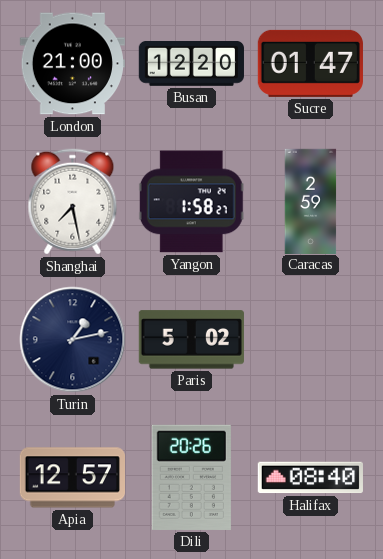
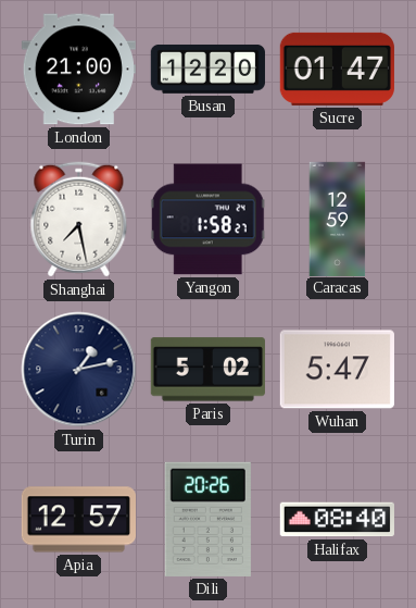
Caracas: 2:59 -> 12:59 (338, 219)
Wuhan: none -> 5:47 (337, 370)
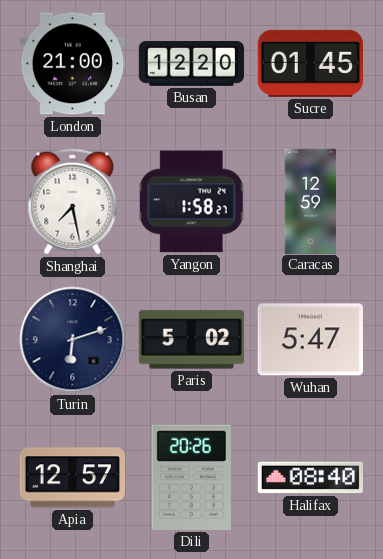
Sucre: 01:47 -> 01:45 (310, 63)
Turin: 1:13 -> 6:12 (73, 340)
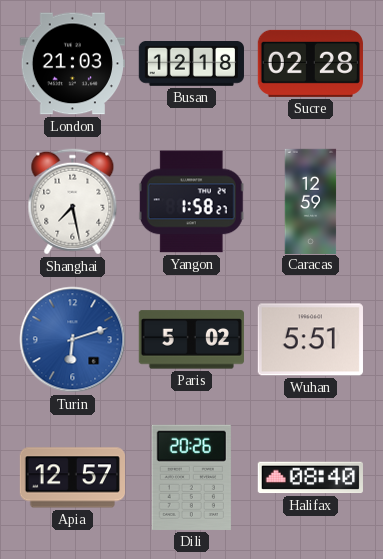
London: 21:00 -> 21:03 (72, 64)
Busan: 12:20 -> 12:18 (191, 63)
Sucre: 01:45 -> 02:28 (310, 63)
Turin dial: navy -> blue (73, 340)
Wuhan: 5:47 -> 5:51 (310, 340)
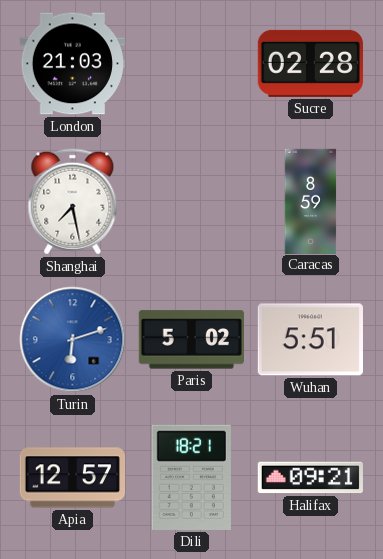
Busan: 12:18 -> none (191, 63)
Yangon: 1:58 -> none (191, 202)
Caracas: 12:59 -> 8:59 (311, 201)
Dili: 20:26 -> 18:21 (191, 477)
Halifax: 08:40 -> 09:21 (310, 478)
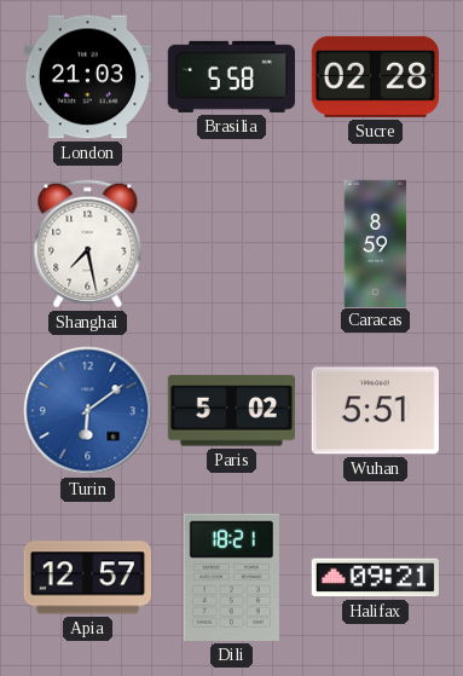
Brasilia: none -> 5:58 (231, 76)
Turin: 6:12 -> 6:09 (88, 411)
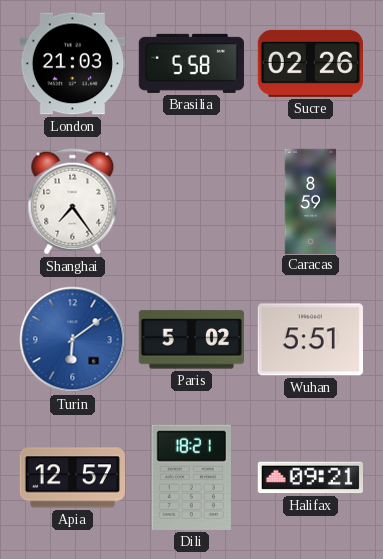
Sucre: 02:28 -> 02:26 (310, 63)
Shanghai: 7:28 -> 7:24 (73, 202)
